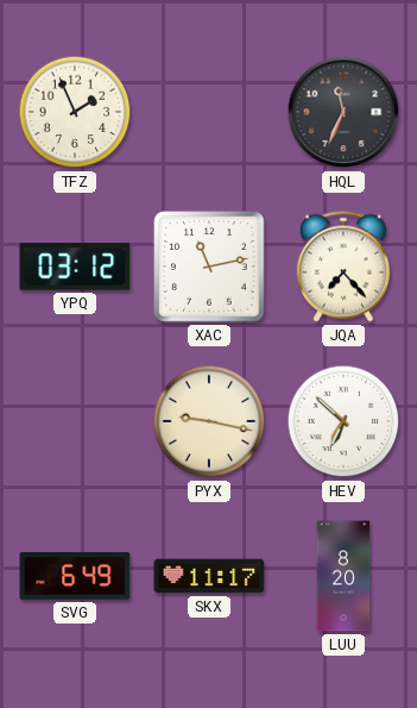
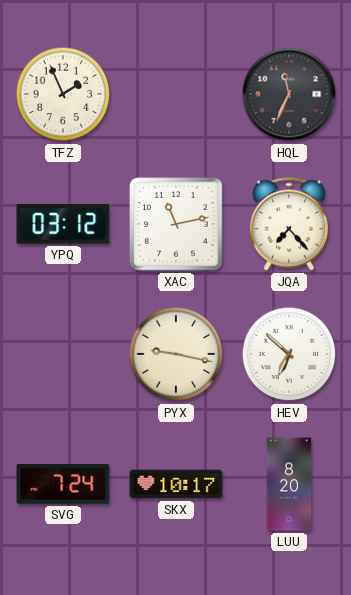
SVG: 6:49 -> 7:24 (63, 484)
SKX: 11:17 -> 10:17 (176, 484)
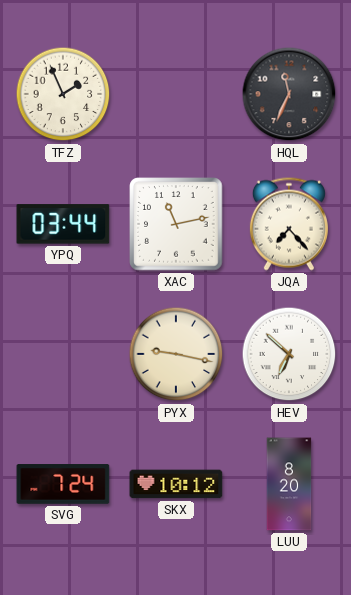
YPQ: 03:12 -> 03:44 (63, 224)
SKX: 10:17 -> 10:12 (176, 484)
